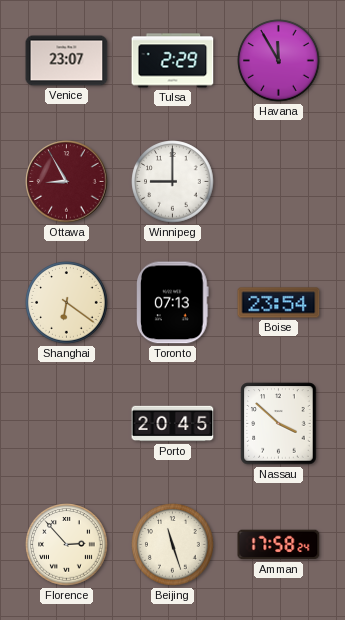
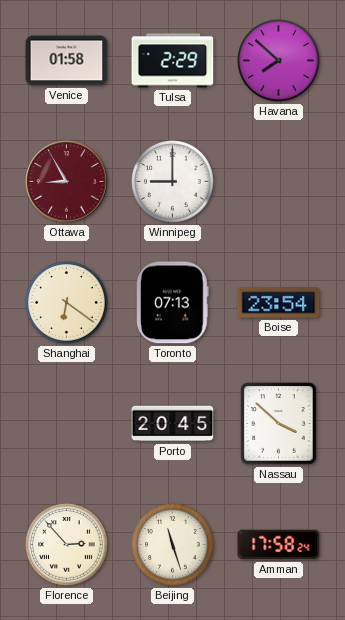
Venice: 23:07 -> 01:58 (67, 61)
Havana: 11:55 -> 7:52 (279, 61)
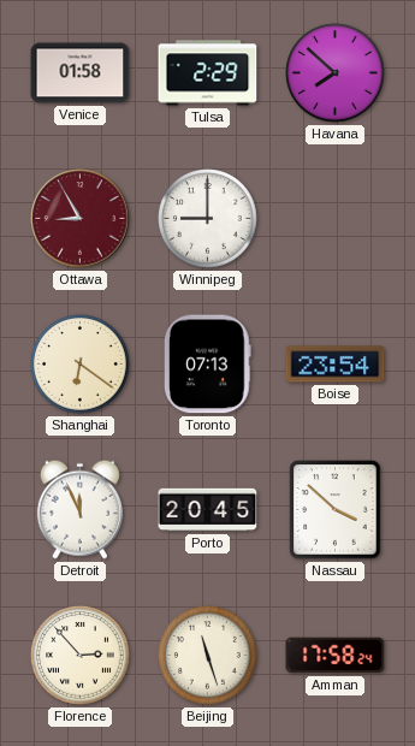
Detroit: none -> 11:56 (79, 509)
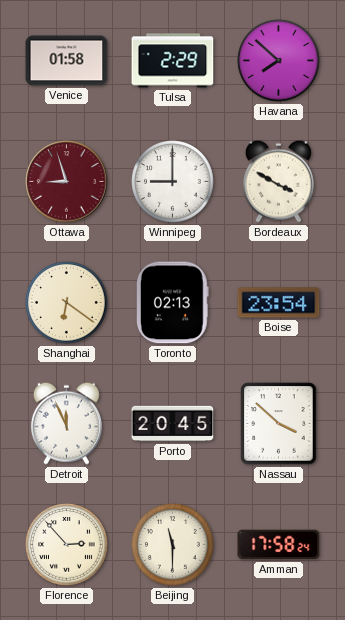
Ottawa: 8:55 -> 8:57 (67, 182)
Bordeaux: none -> 3:50 (278, 181)
Toronto: 07:13 -> 02:13 (173, 303)
Beijing: 11:27 -> 11:30 (173, 545)
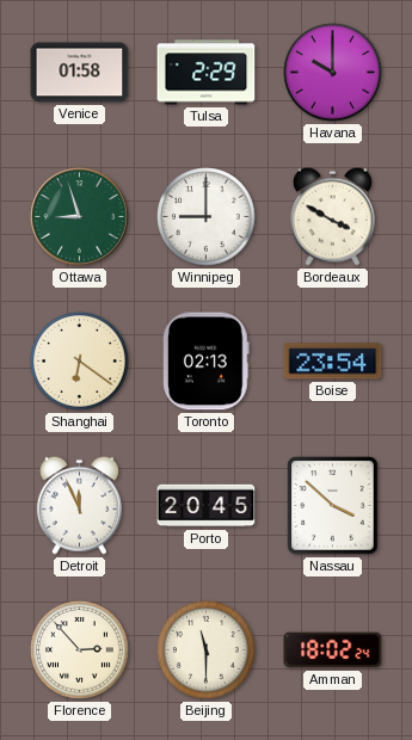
Havana: 7:52 -> 10:00 (333, 73)
Ottawa dial: burgundy -> green (80, 217)
Amman: 17:58 -> 18:02 (333, 650)
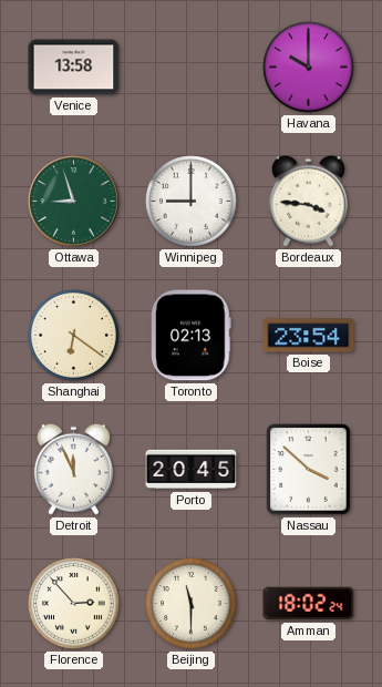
Venice: 01:58 -> 13:58 (74, 68)
Tulsa: 2:29 -> none (207, 73)
Bordeaux: 3:50 -> 3:46 (308, 201)
